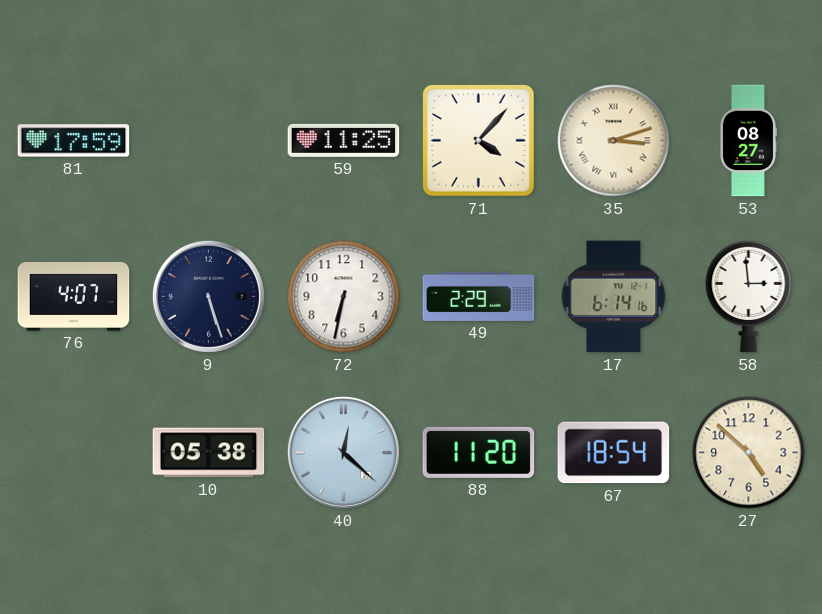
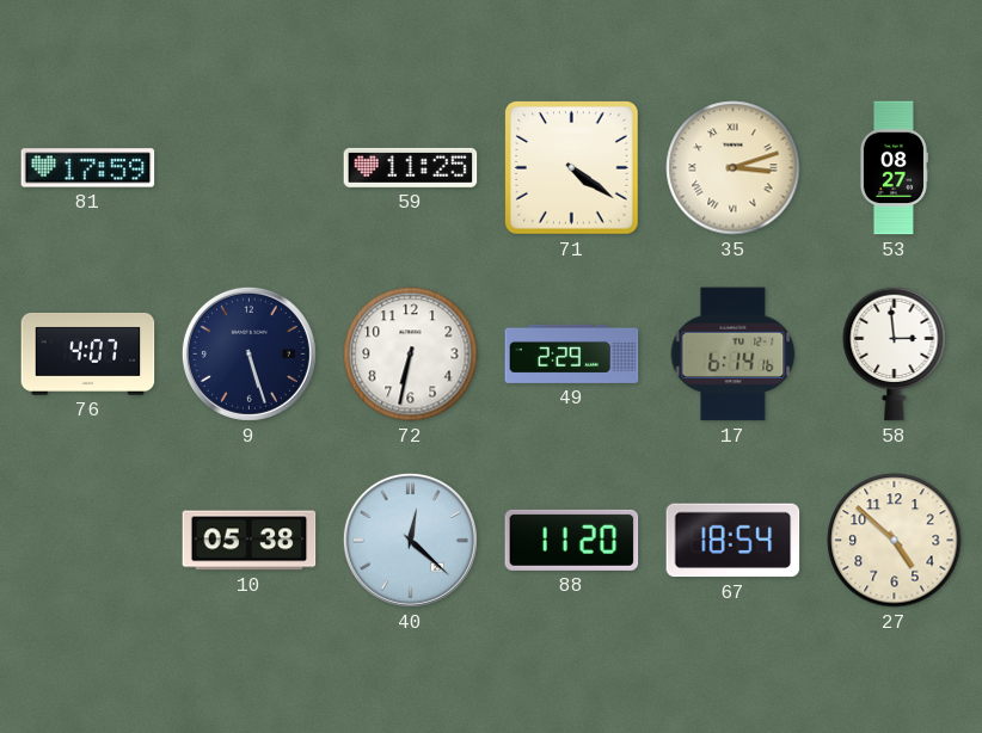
71: 4:07 -> 4:21 (572, 168)
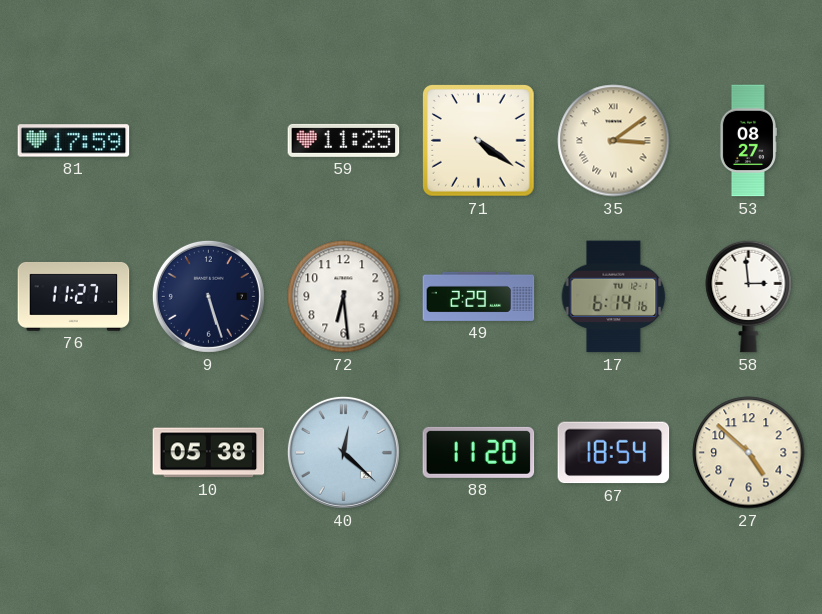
35: 3:12 -> 3:09 (614, 141)
76: 4:07 -> 11:27 (74, 296)
72: 6:32 -> 6:29 (344, 297)
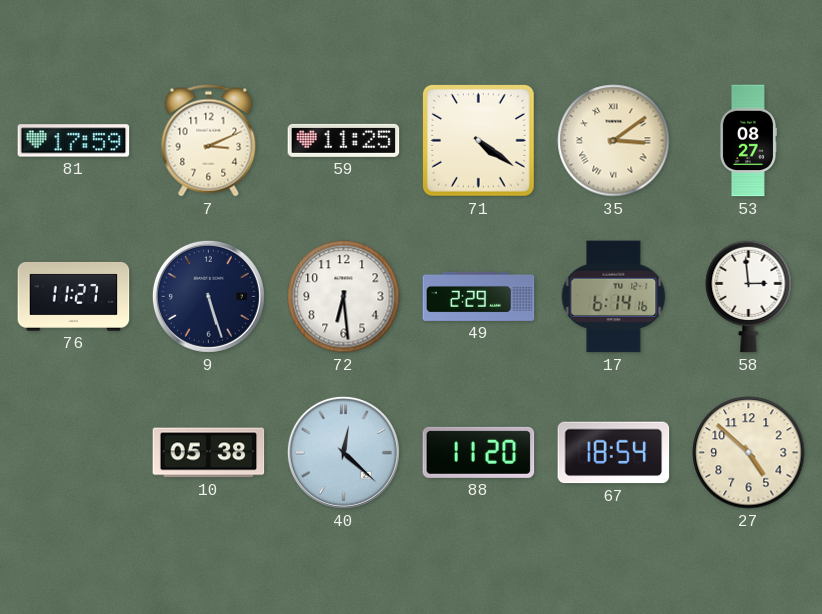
7: none -> 3:11 (209, 141)
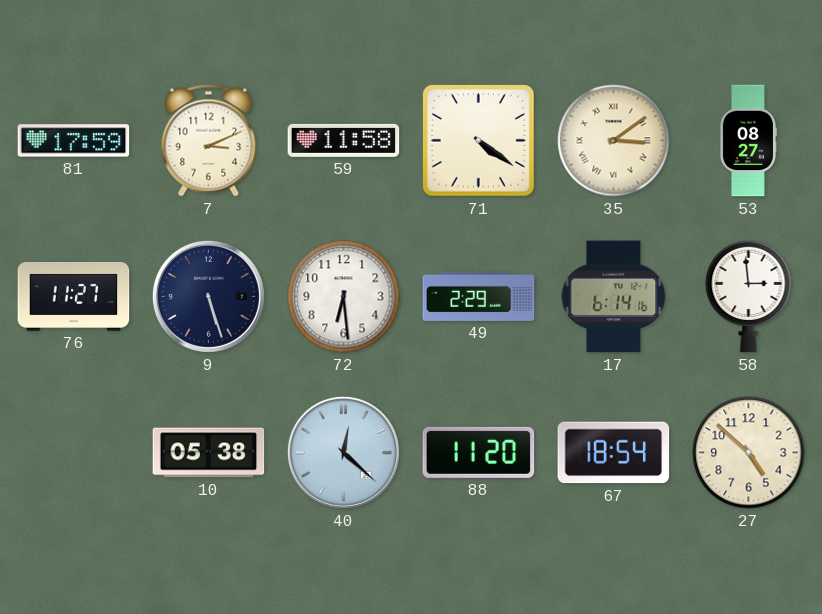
59: 11:25 -> 11:58 (344, 140)
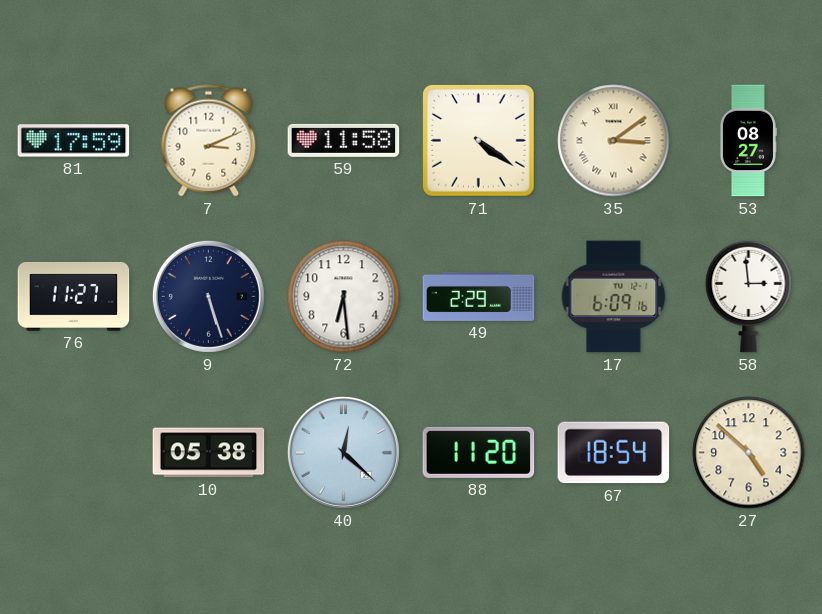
17: 6:14 -> 6:09 (614, 297)
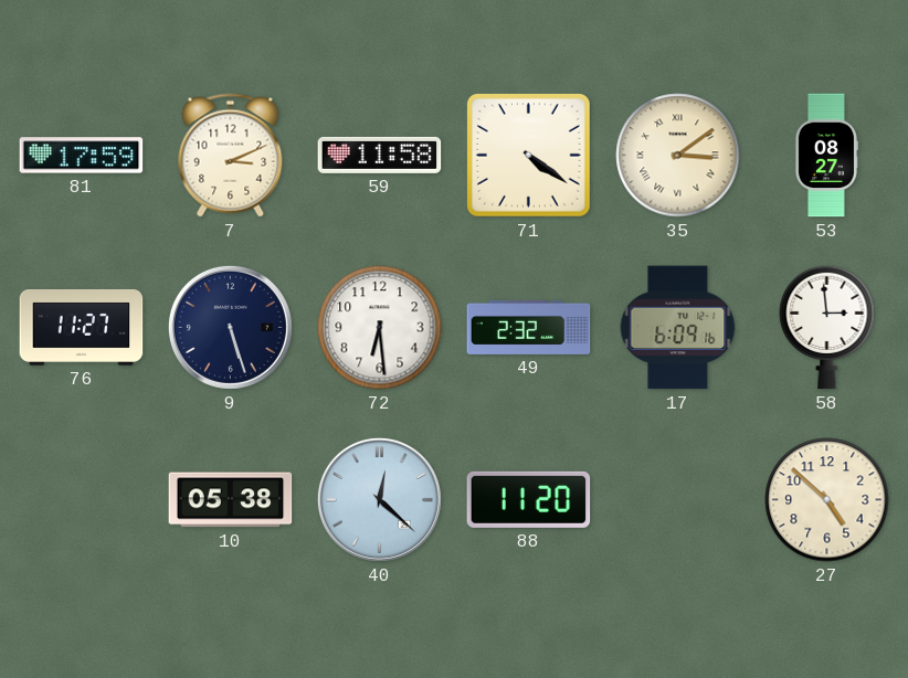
49: 2:29 -> 2:32 (529, 327)
67: 18:54 -> none (614, 453)
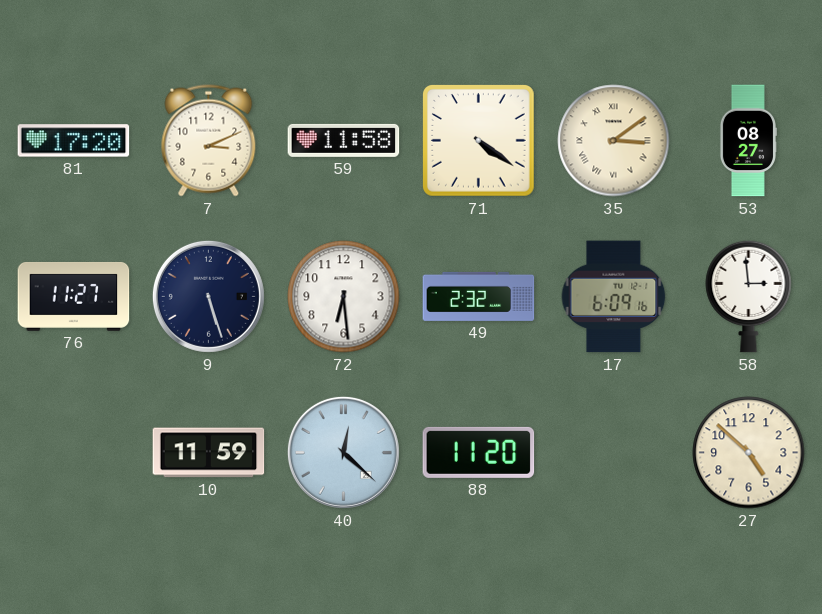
81: 17:59 -> 17:20 (74, 141)
10: 05:38 -> 11:59 (209, 453)
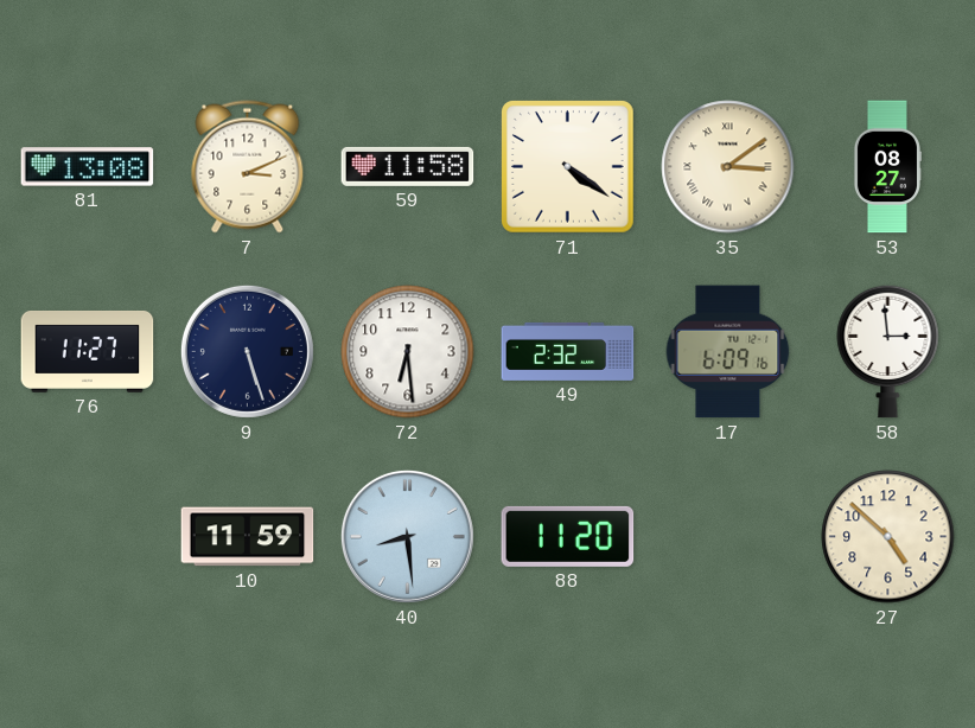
81: 17:20 -> 13:08 (88, 167)
40: 12:22 -> 8:29 (407, 536)
